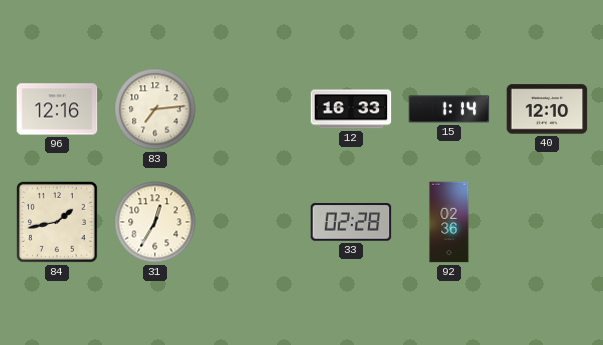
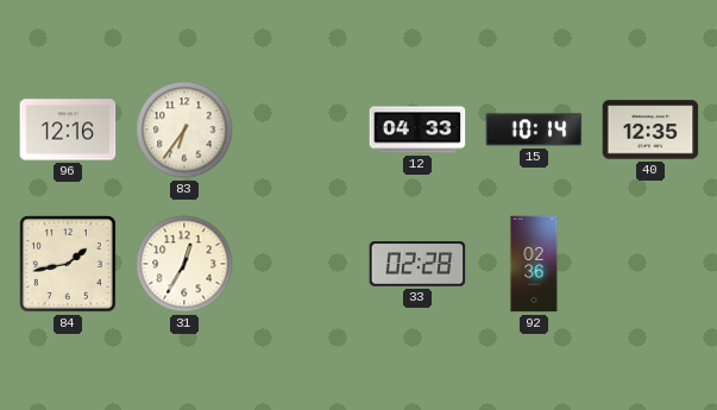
83: 7:14 -> 6:36 (184, 130)
12: 16:33 -> 04:33 (417, 130)
15: 1:14 -> 10:14 (534, 130)
40: 12:10 -> 12:35 (650, 130)
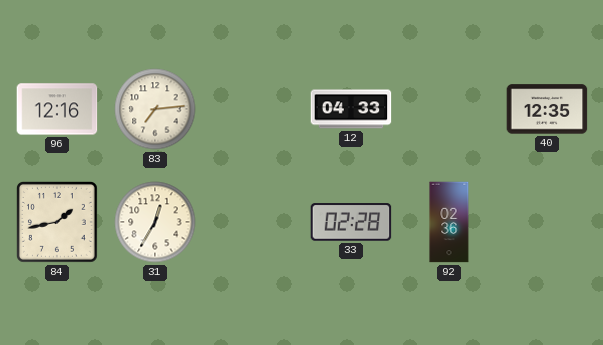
83: 6:36 -> 7:14 (155, 109)
15: 10:14 -> none (534, 130)
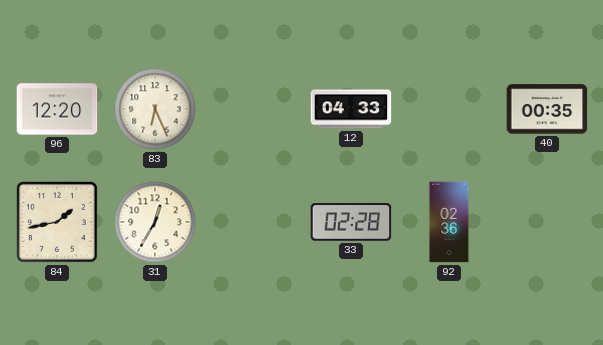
96: 12:16 -> 12:20 (57, 109)
83: 7:14 -> 6:26 (155, 109)
40: 12:35 -> 00:35 (547, 109)
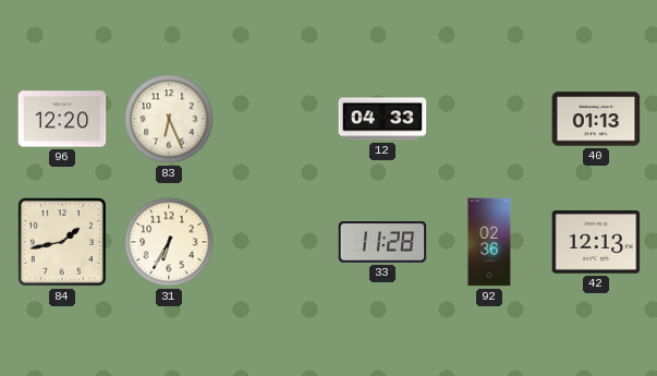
40: 00:35 -> 01:13 (596, 119)
31: 12:35 -> 6:35 (169, 242)
33: 02:28 -> 11:28 (382, 242)
42: none -> 12:13 (596, 242)
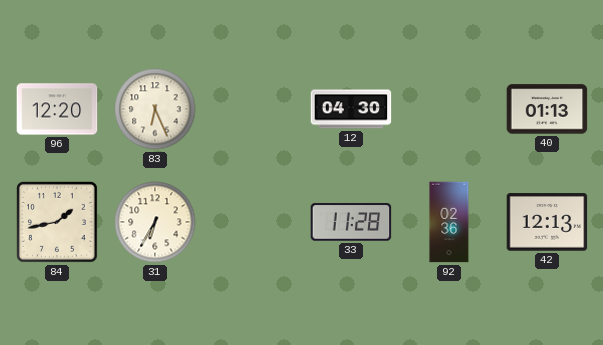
12: 04:33 -> 04:30 (351, 109)
